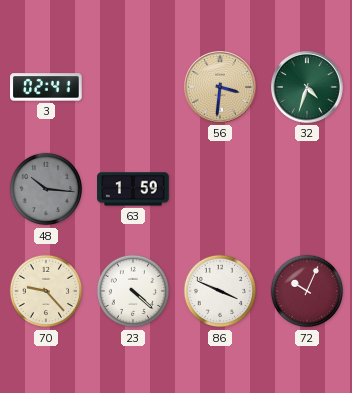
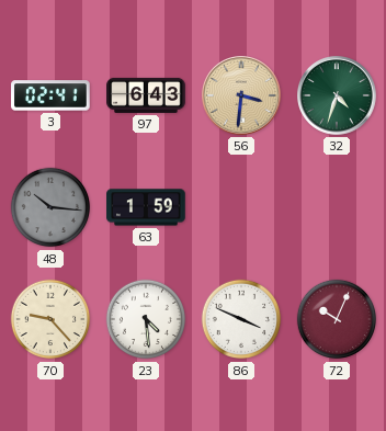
97: none -> 6:43 (146, 95)
23: 4:22 -> 4:29 (146, 319)
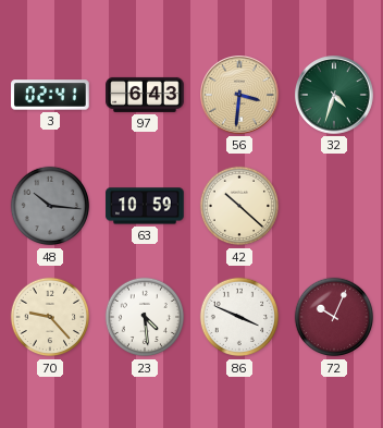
63: 1:59 -> 10:59 (145, 206)
42: none -> 10:22 (239, 206)
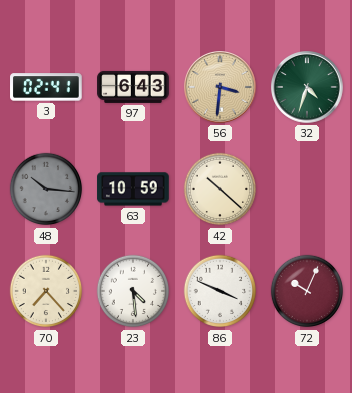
70: 9:23 -> 7:23 (46, 291)
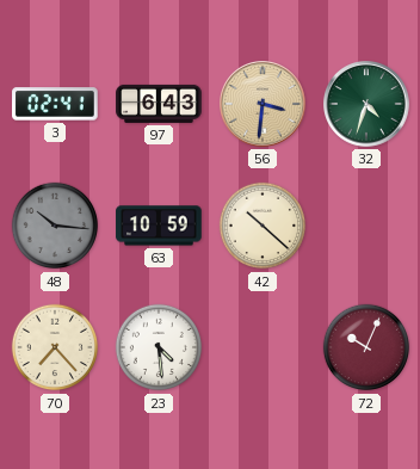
86: 3:49 -> none (220, 291)
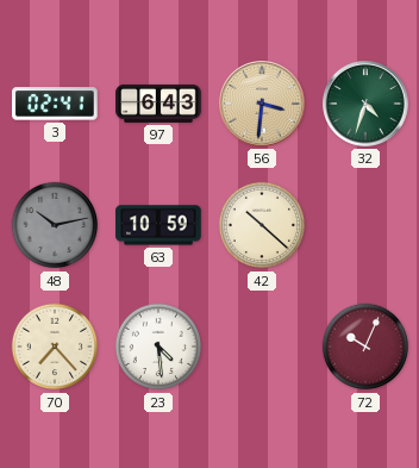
48: 10:16 -> 10:13 (55, 225)
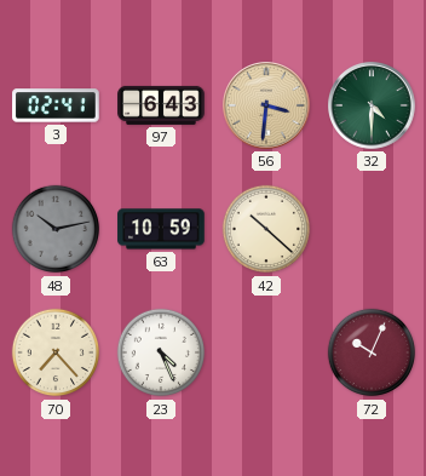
32: 4:33 -> 4:30 (373, 107)
23: 4:29 -> 4:26 (161, 352)
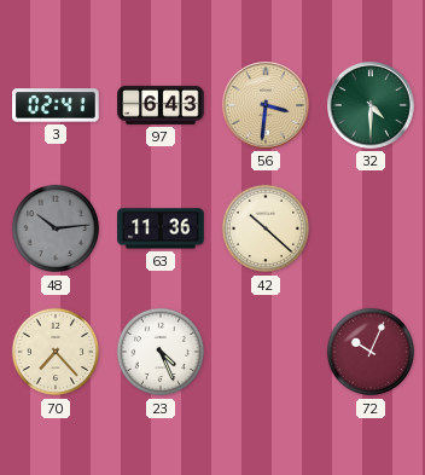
48: 10:13 -> 10:14 (56, 228)
63: 10:59 -> 11:36 (161, 228)
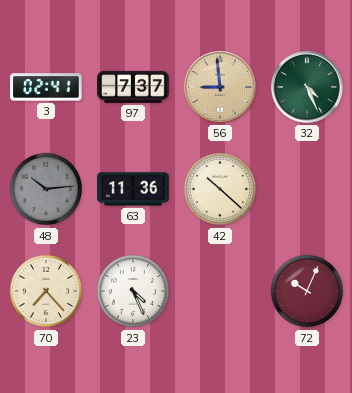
97: 6:43 -> 7:37 (133, 87)
56: 3:31 -> 8:59 (221, 88)
32: 4:30 -> 4:26 (308, 88)
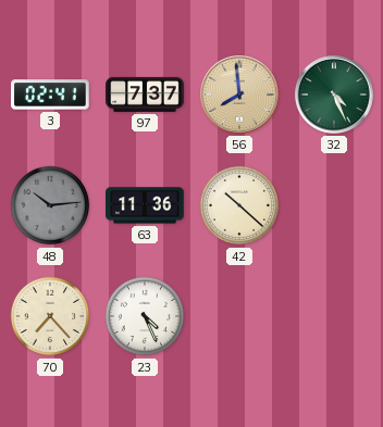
56: 8:59 -> 7:59 (240, 96)
72: 10:04 -> none (307, 291)
